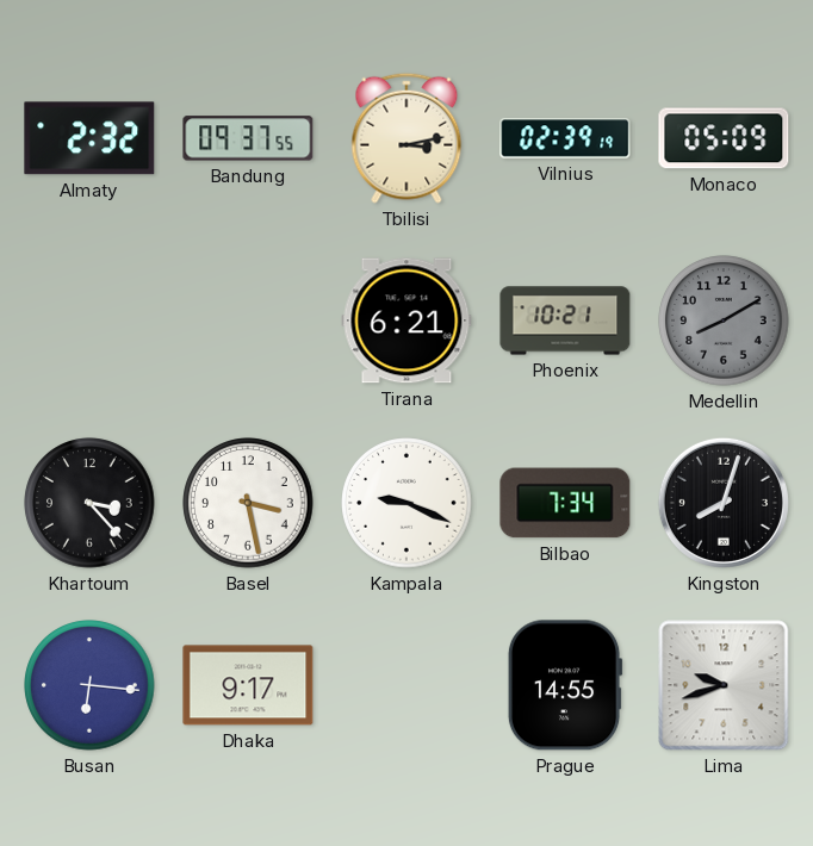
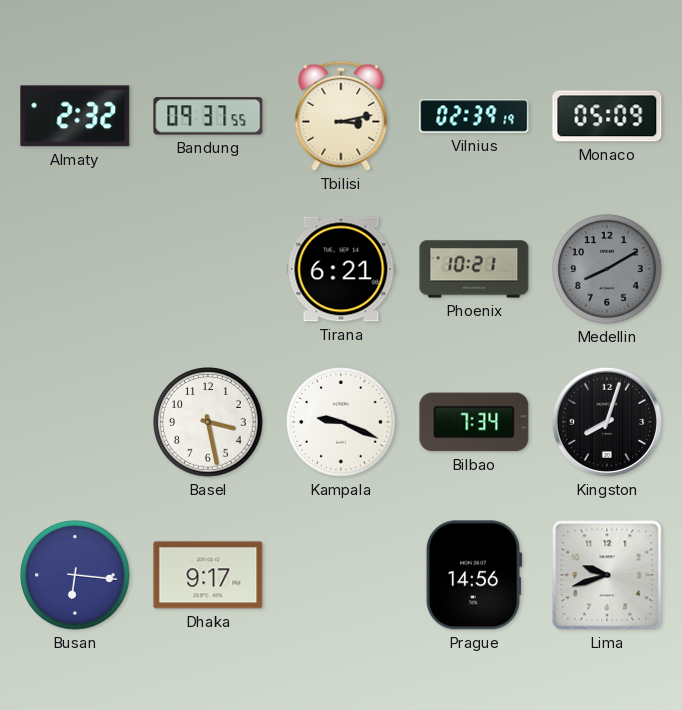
Khartoum: 3:23 -> none (89, 503)
Prague: 14:55 -> 14:56 (474, 575)
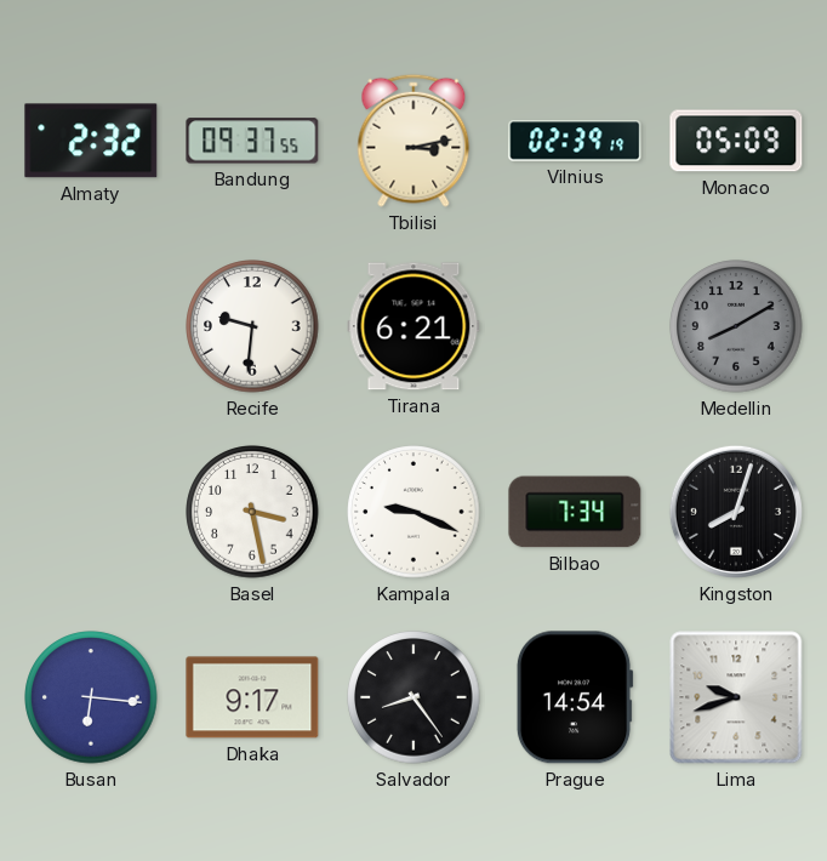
Recife: none -> 9:31 (252, 326)
Phoenix: 10:21 -> none (474, 269)
Salvador: none -> 8:24 (413, 697)
Prague: 14:56 -> 14:54 (575, 697)
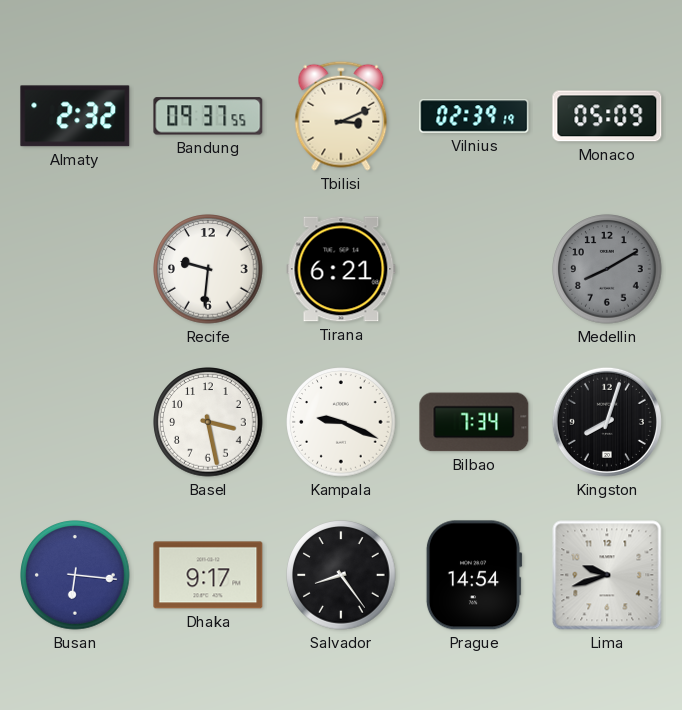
Tbilisi: 3:13 -> 3:11 (341, 116)
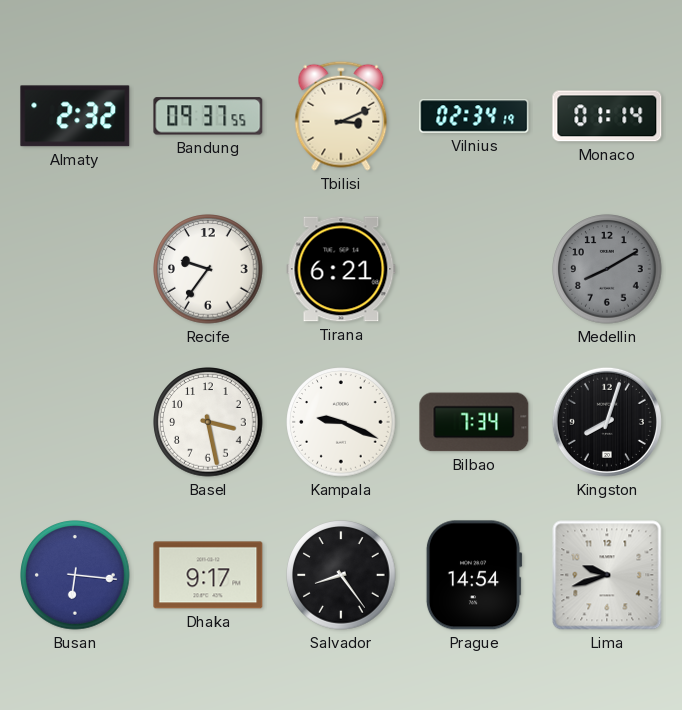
Vilnius: 02:39 -> 02:34 (474, 116)
Monaco: 05:09 -> 01:14 (607, 116)
Recife: 9:31 -> 9:36 (208, 269)
